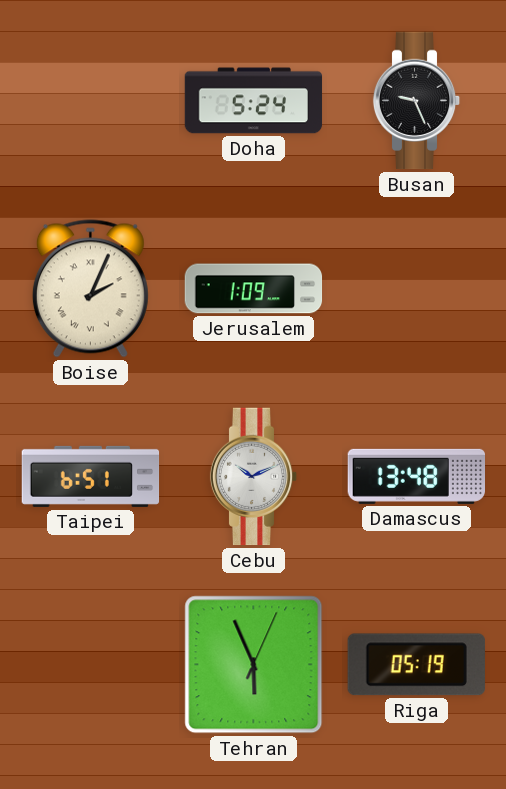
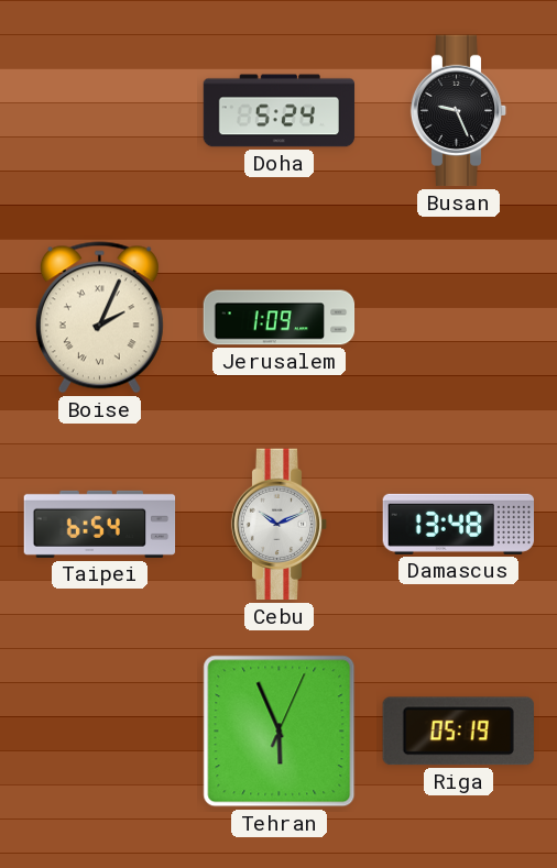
Taipei: 6:51 -> 6:54 (100, 524)
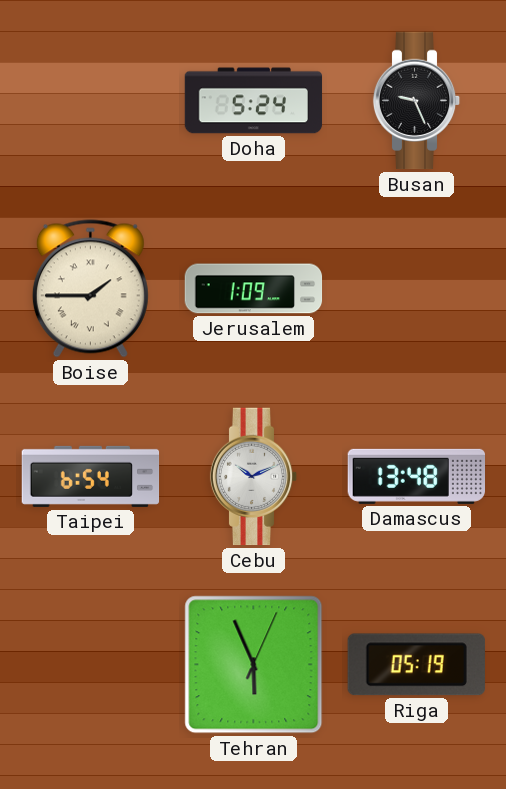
Boise: 2:04 -> 1:45 (90, 289)
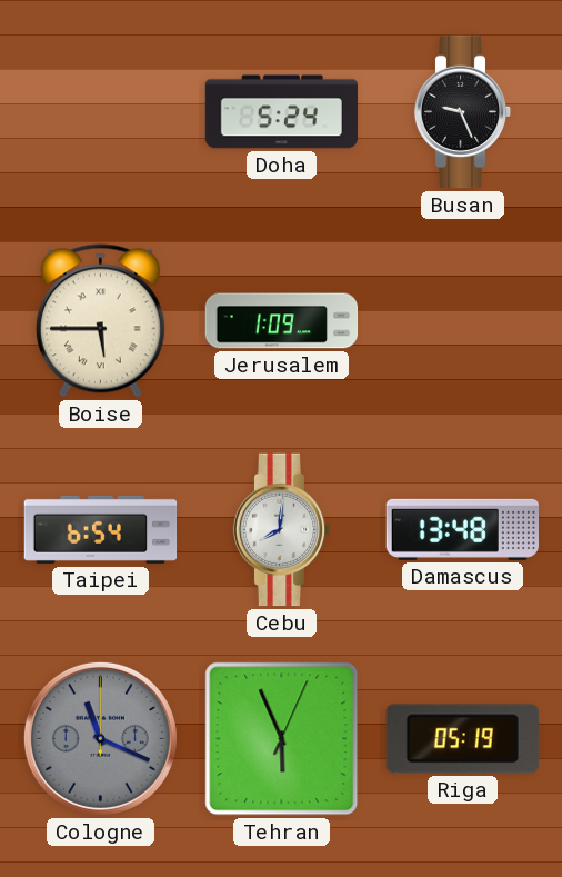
Boise: 1:45 -> 5:45 (100, 321)
Cebu: 10:11 -> 8:01 (282, 530)
Cologne: none -> 11:19 (100, 738)
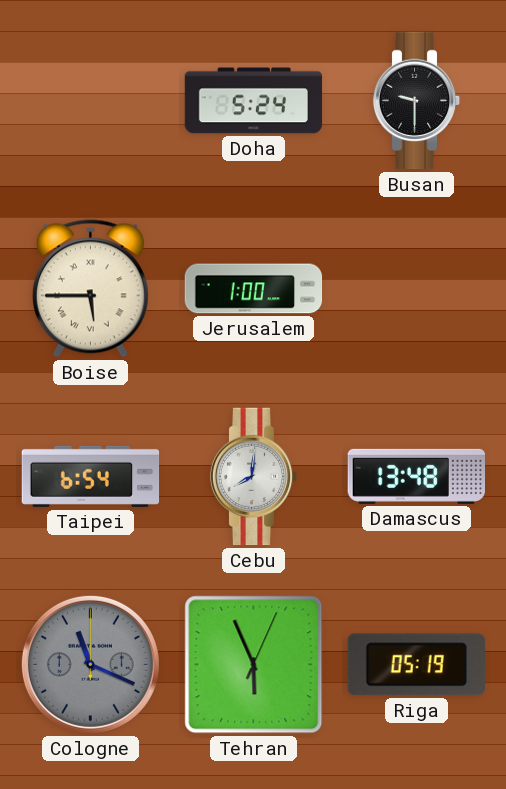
Busan: 9:26 -> 9:30 (417, 101)
Jerusalem: 1:09 -> 1:00 (254, 289)
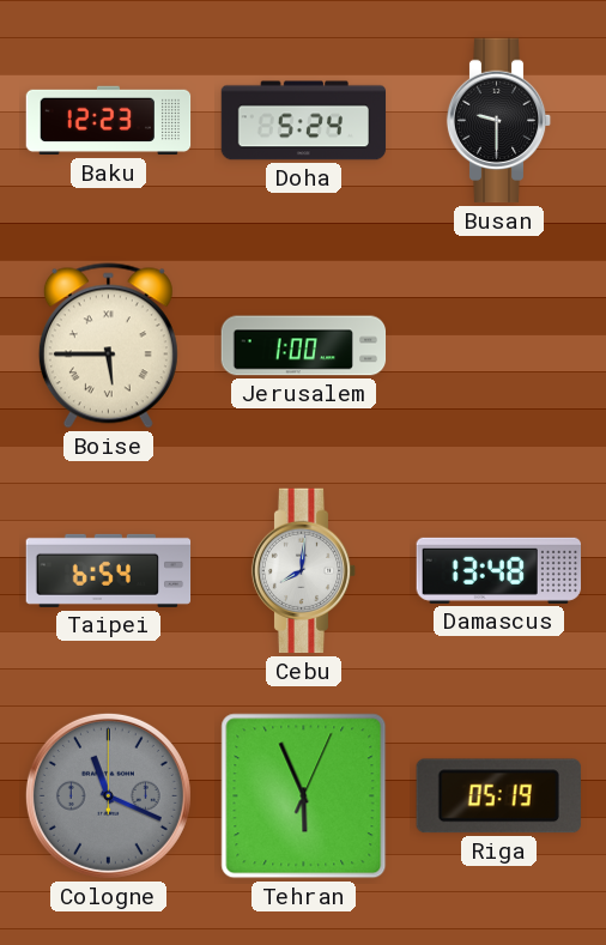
Baku: none -> 12:23 (109, 121)
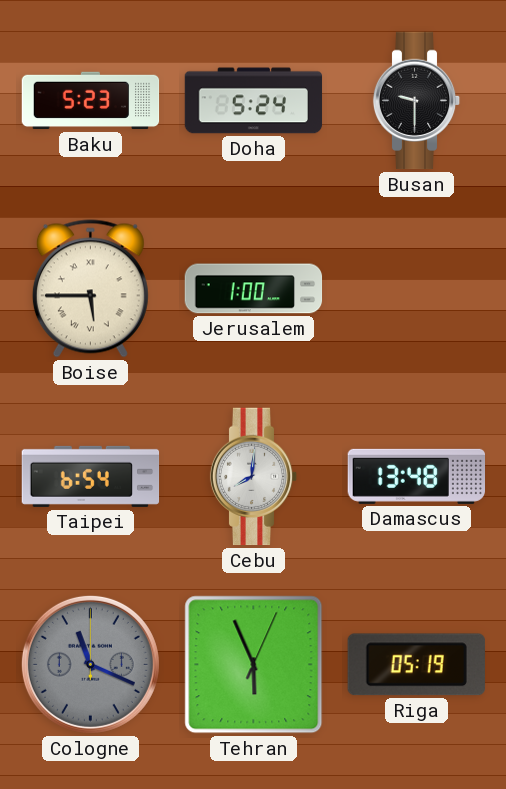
Baku: 12:23 -> 5:23 (91, 101)
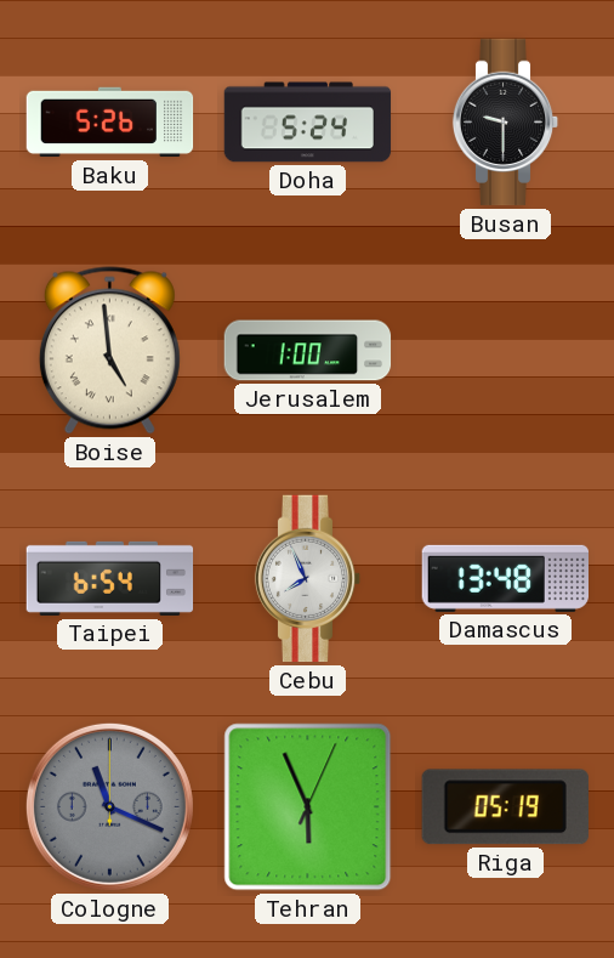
Baku: 5:23 -> 5:26 (110, 123)
Boise: 5:45 -> 4:59 (109, 351)
Cebu: 8:01 -> 7:56 (308, 579)
